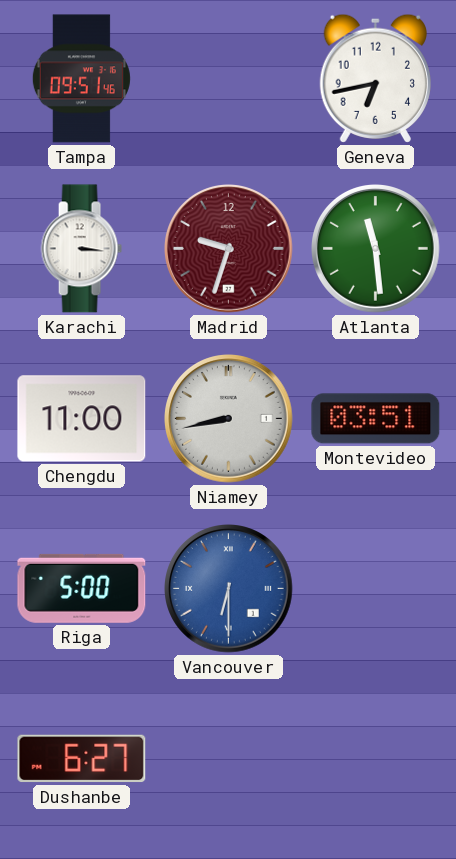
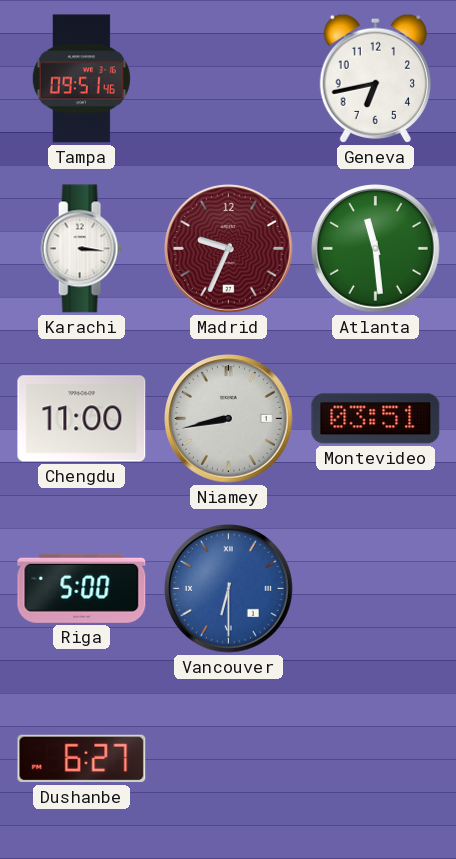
Madrid: 9:33 -> 9:34 (229, 249)
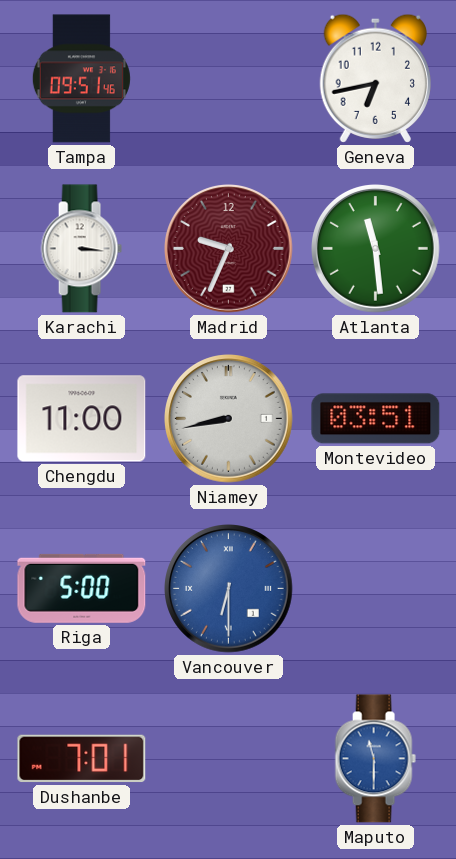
Dushanbe: 6:27 -> 7:01 (82, 759)
Maputo: none -> 11:30 (375, 759)
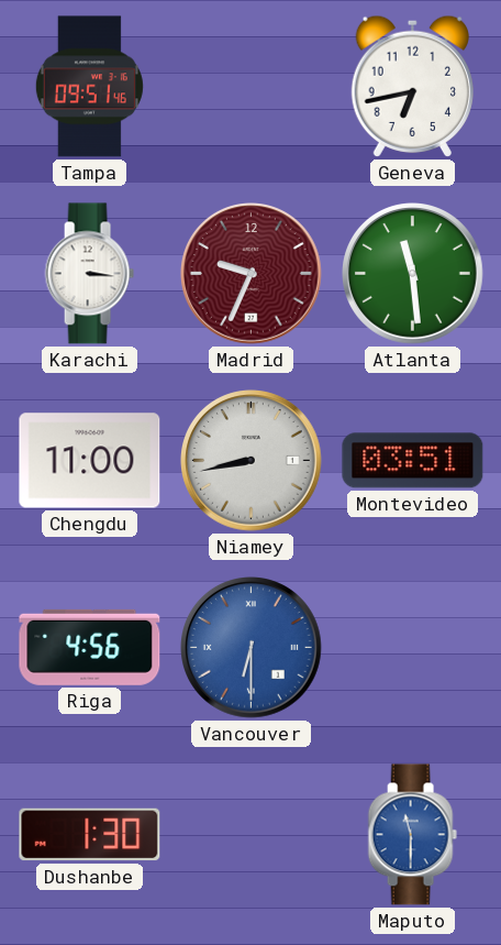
Riga: 5:00 -> 4:56 (90, 647)
Dushanbe: 7:01 -> 1:30 (90, 835)
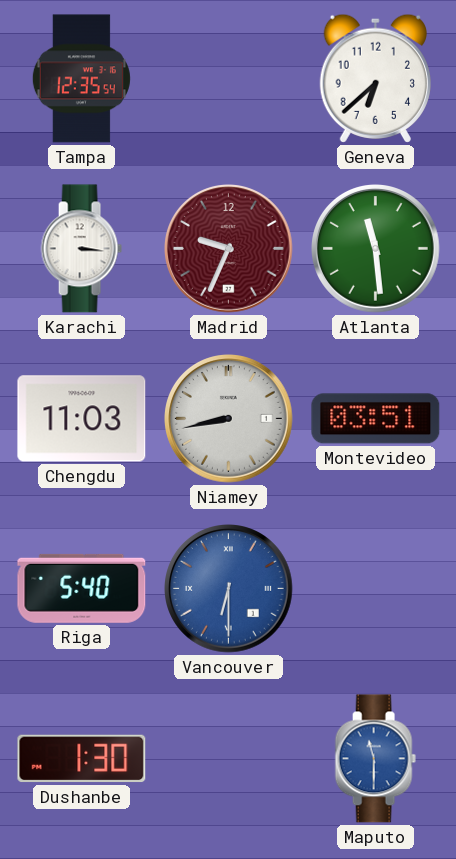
Tampa: 09:51 -> 12:35 (81, 79)
Geneva: 6:43 -> 6:38 (375, 78)
Chengdu: 11:00 -> 11:03 (82, 419)
Riga: 4:56 -> 5:40 (82, 588)
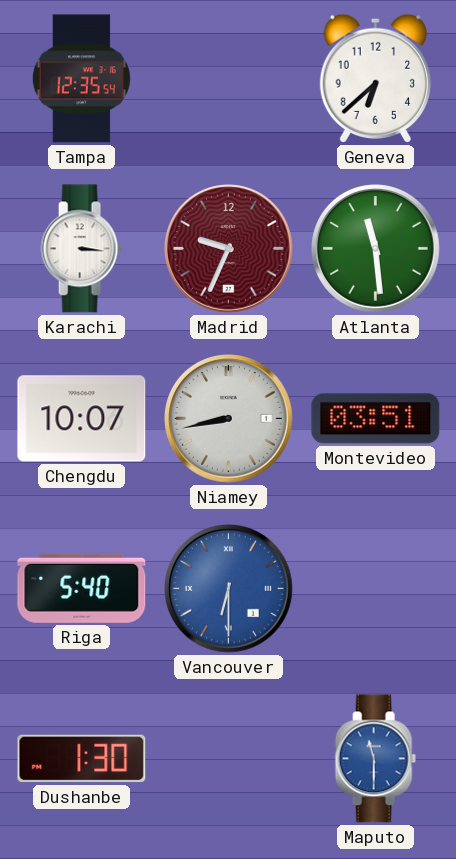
Chengdu: 11:03 -> 10:07 (82, 419)
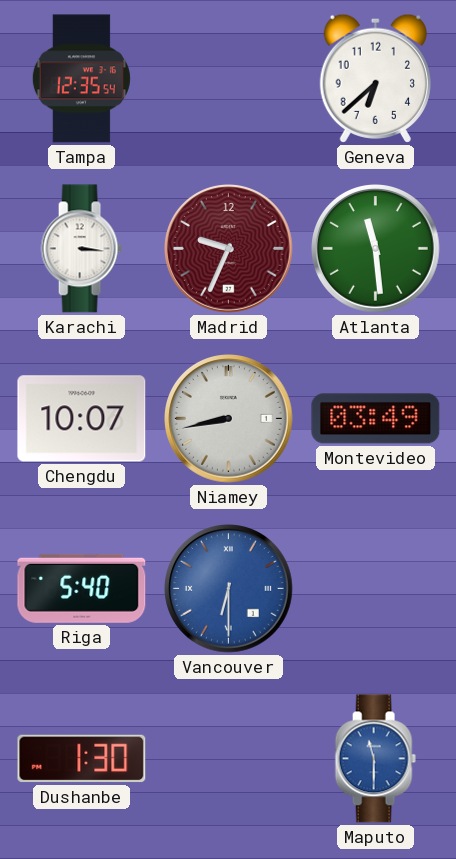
Montevideo: 03:51 -> 03:49 (376, 419)
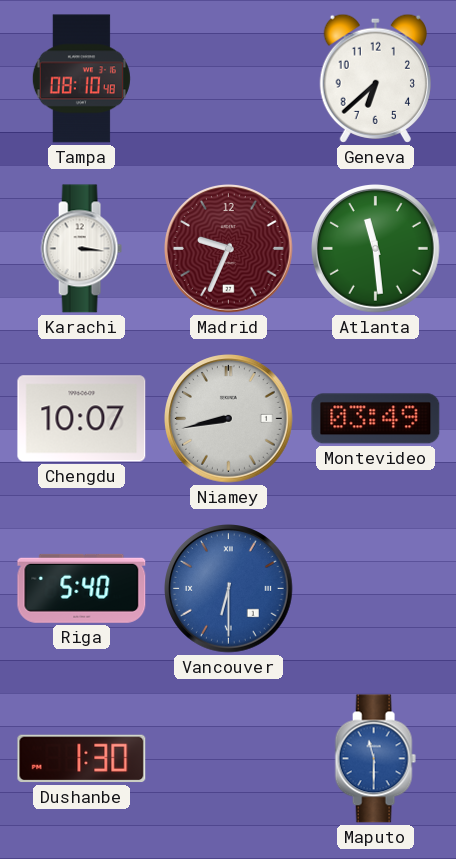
Tampa: 12:35 -> 08:10 (81, 79)
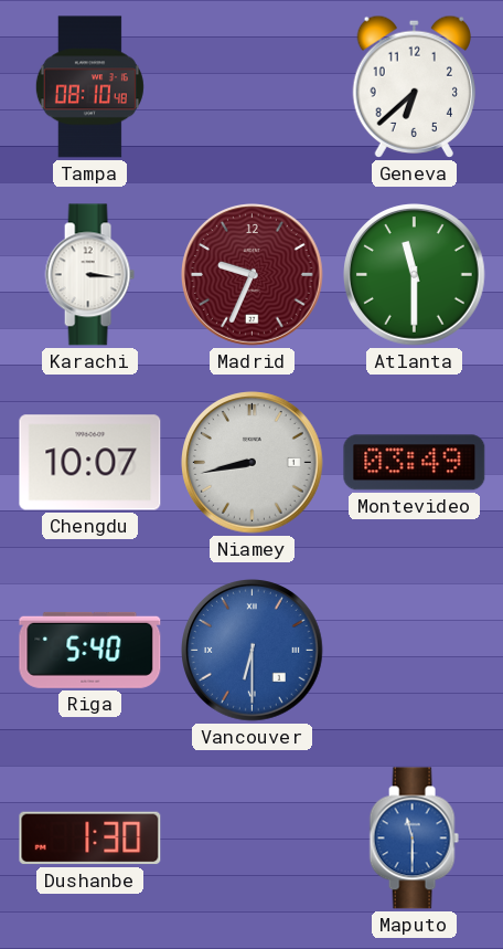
Atlanta: 11:29 -> 11:30 (415, 275)
